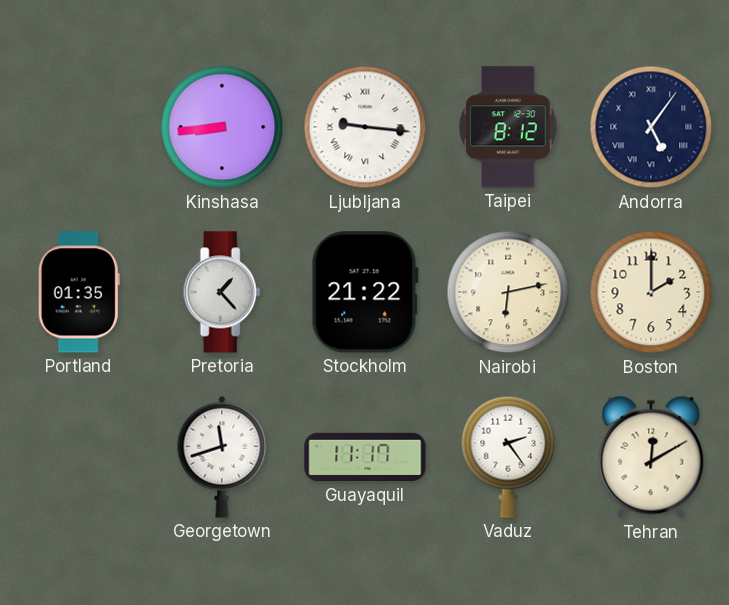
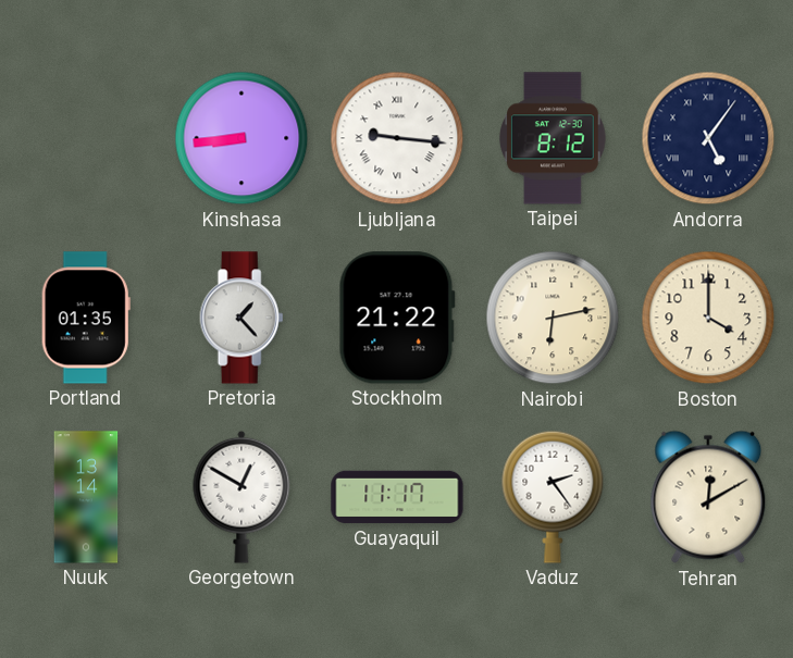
Boston: 2:00 -> 4:00 (708, 318)
Nuuk: none -> 13:14 (86, 497)
Georgetown: 11:42 -> 12:50 (241, 497)
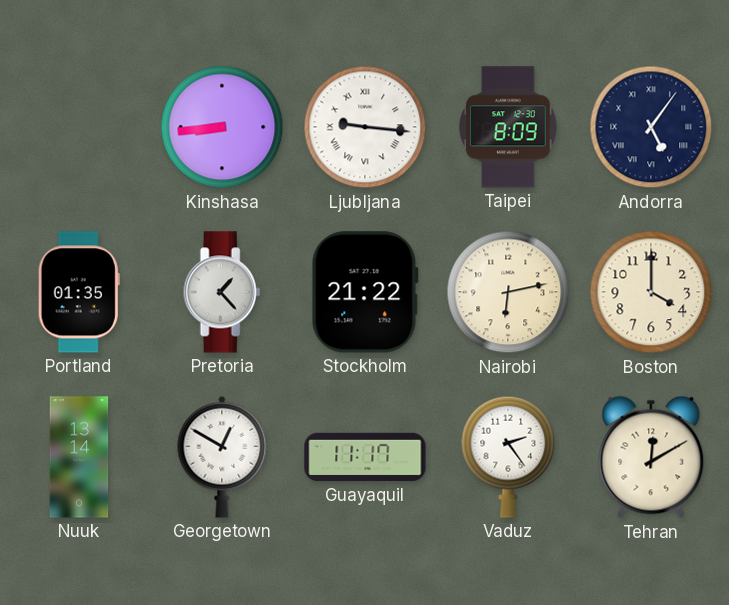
Taipei: 8:12 -> 8:09 (509, 127)
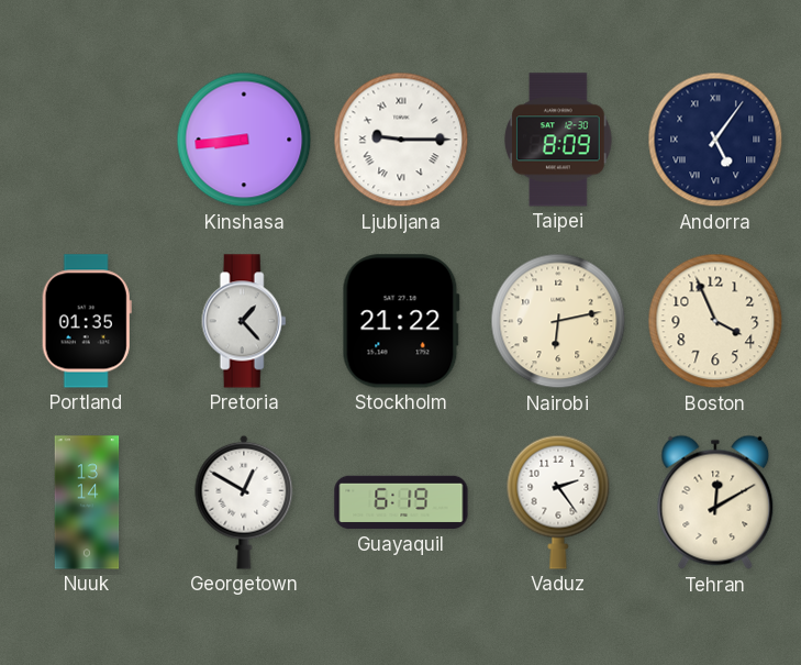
Ljubljana: 9:16 -> 9:15 (401, 140)
Boston: 4:00 -> 3:56 (715, 321)
Guayaquil: 11:17 -> 6:19 (401, 502)
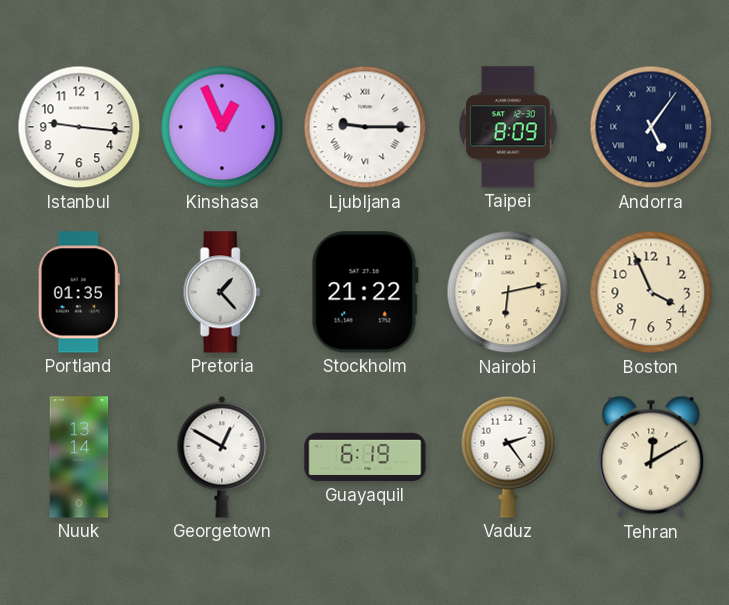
Istanbul: none -> 9:16 (79, 127)
Kinshasa: 8:44 -> 12:56 (222, 127)
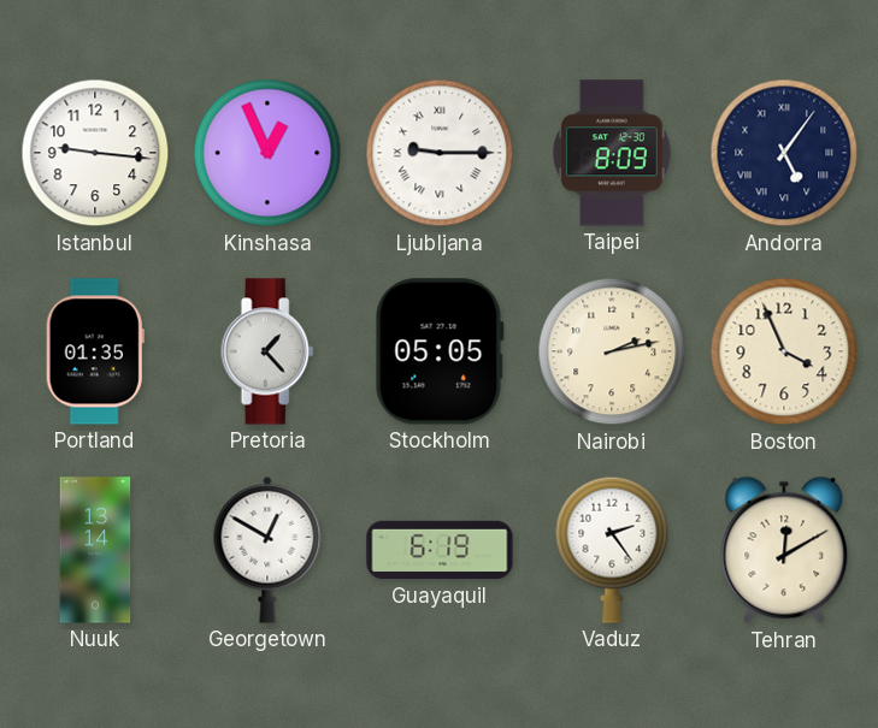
Stockholm: 21:22 -> 05:05 (440, 351)
Nairobi: 6:13 -> 2:13 (612, 351)
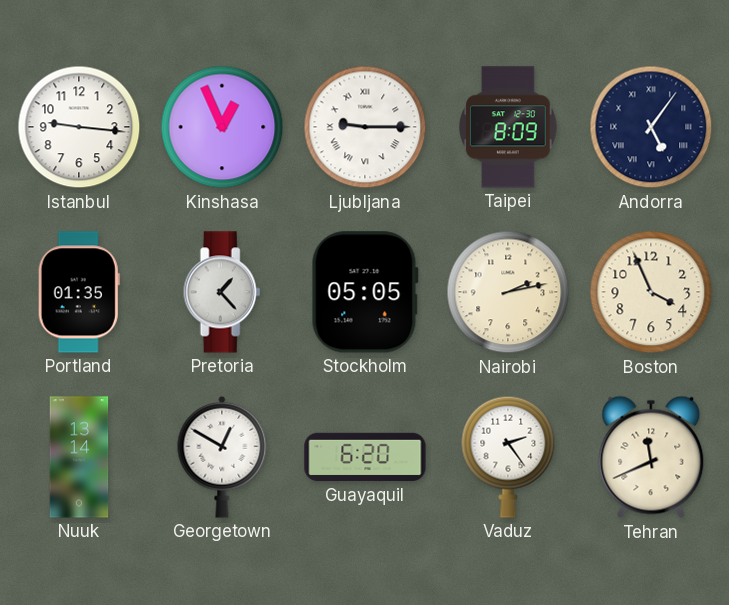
Guayaquil: 6:19 -> 6:20 (365, 457)
Tehran: 12:10 -> 11:41 (651, 457)
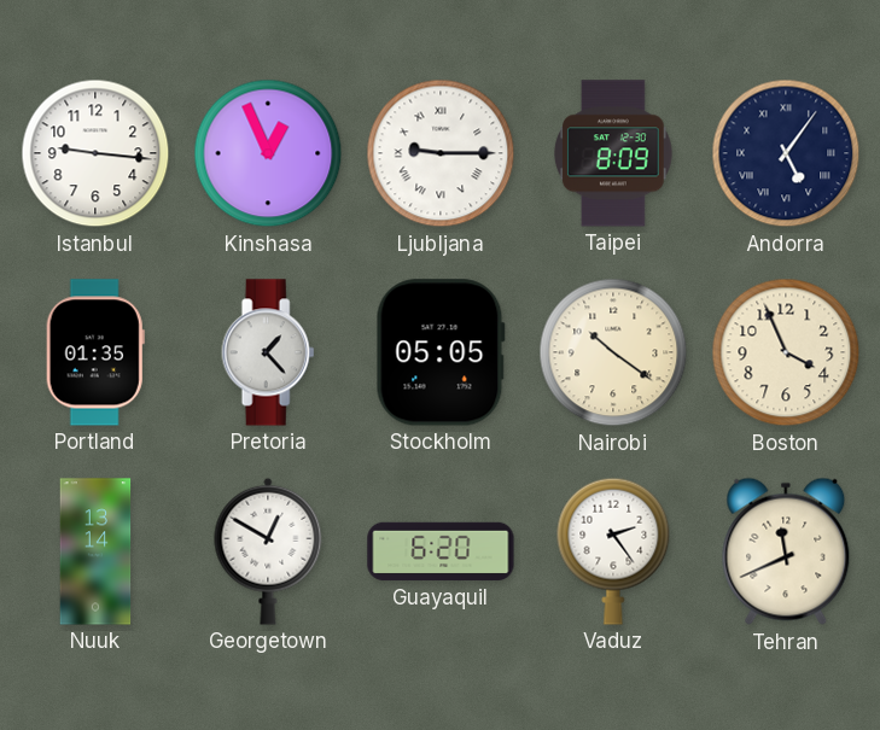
Nairobi: 2:13 -> 10:21 (613, 352)
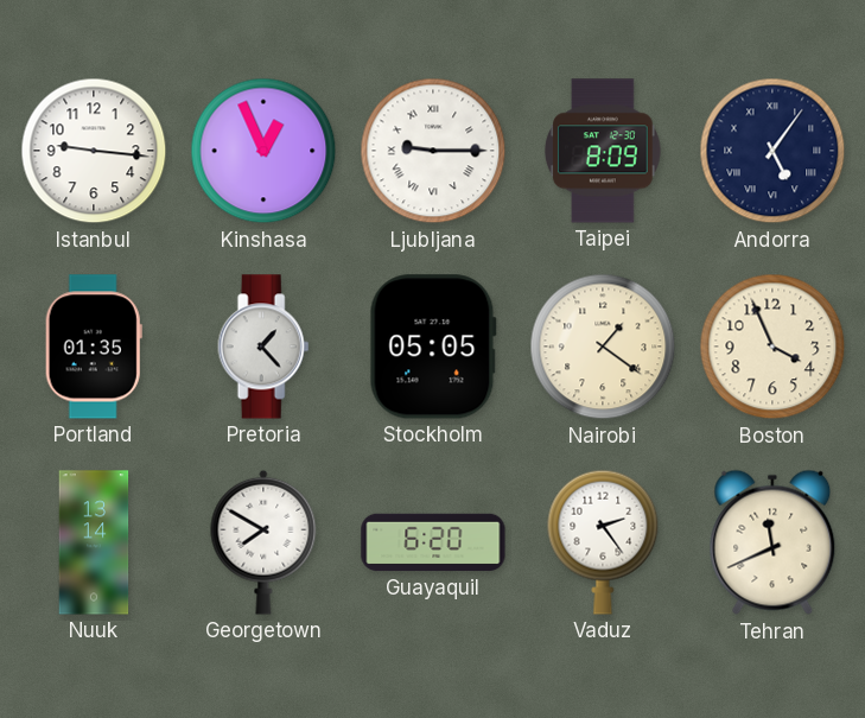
Nairobi: 10:21 -> 1:21 (603, 347)
Georgetown: 12:50 -> 7:50 (263, 542)
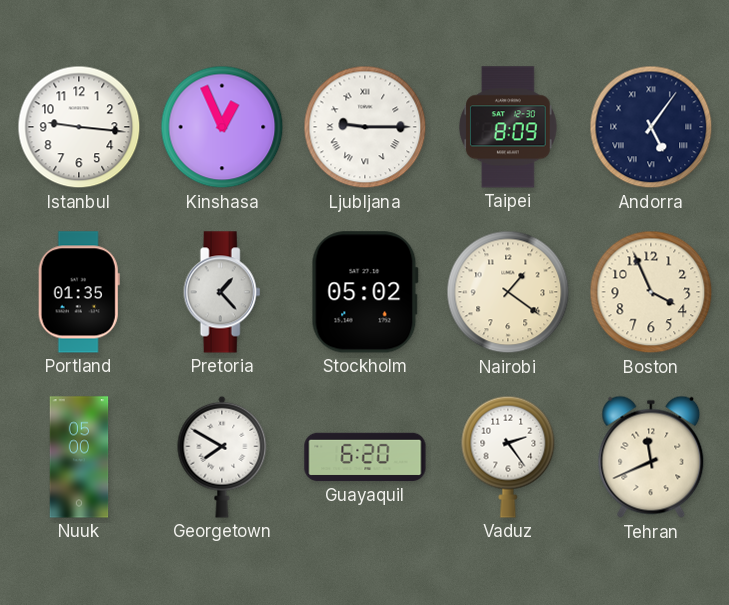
Stockholm: 05:05 -> 05:02 (365, 292)
Nuuk: 13:14 -> 05:00 (79, 457)
